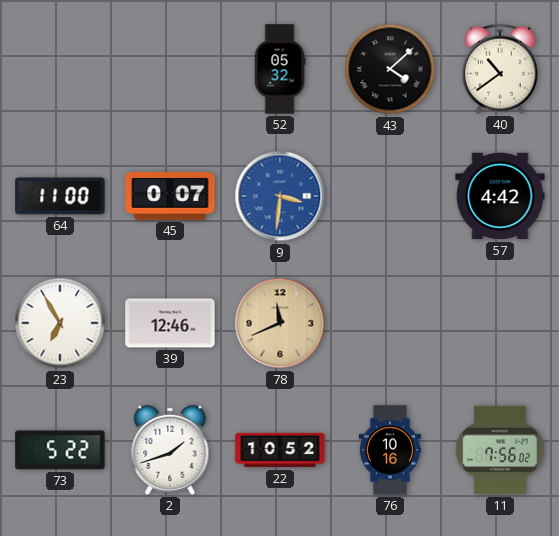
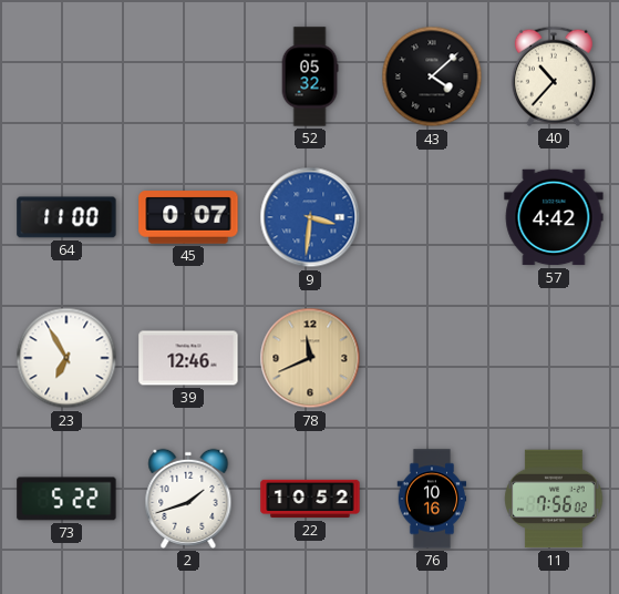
40: 10:39 -> 10:37 (554, 76)
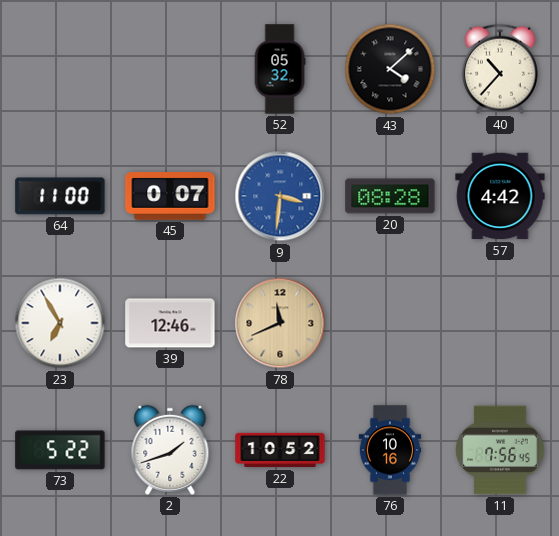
20: none -> 08:28 (390, 196)
11: 7:56:02 -> 7:56:45 (500, 450)
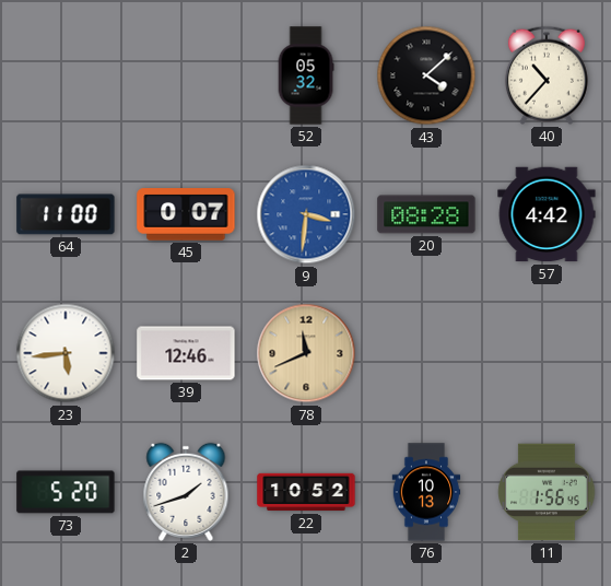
23: 6:55 -> 5:44 (66, 353)
73: 5:22 -> 5:20 (66, 492)
76: 10:16 -> 10:13 (426, 492)
11: 7:56 -> 1:56 (547, 492)
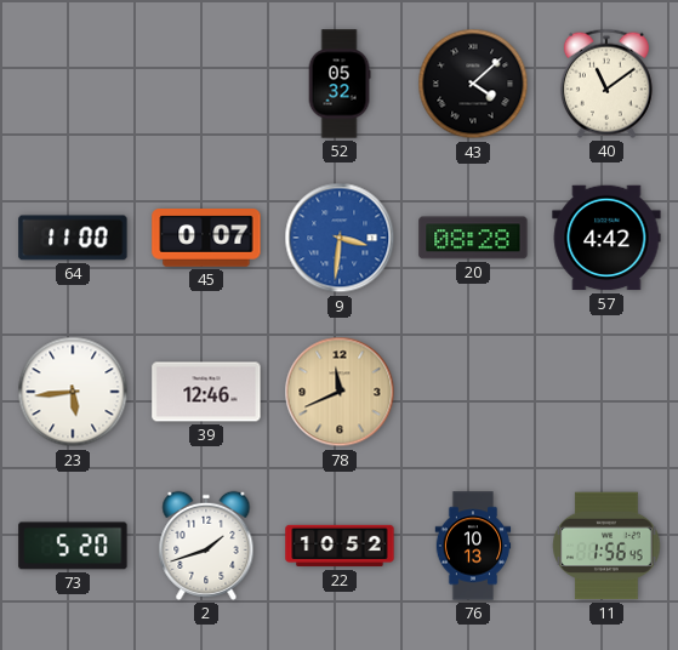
40: 10:37 -> 11:09 (606, 84)
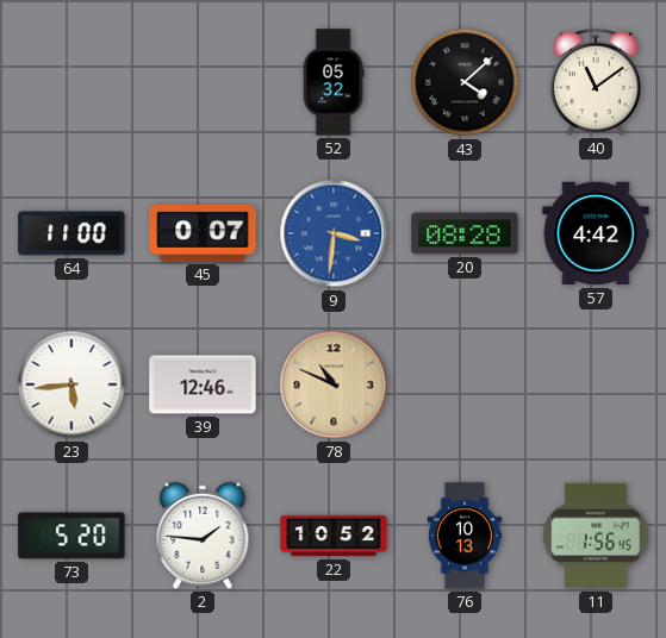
78: 11:41 -> 10:49 (334, 384)
2: 1:42 -> 1:46 (203, 536)
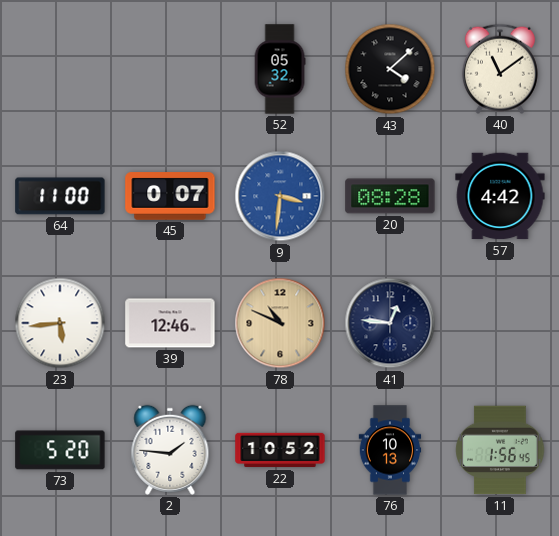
41: none -> 12:46 (390, 323)
